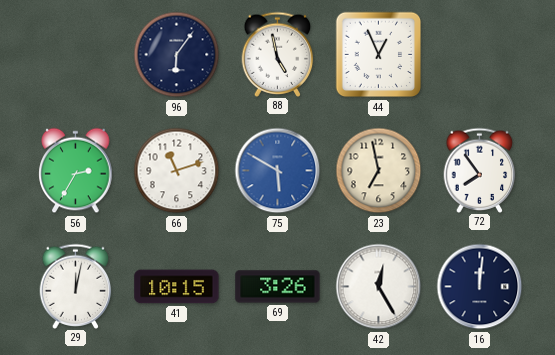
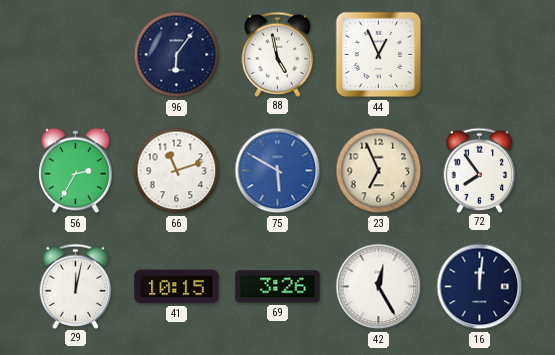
23: 6:58 -> 6:56 (379, 171)
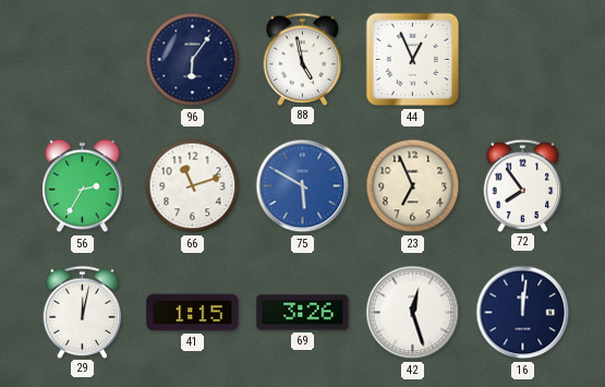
41: 10:15 -> 1:15 (193, 313)
42: 12:25 -> 12:27 (413, 313)
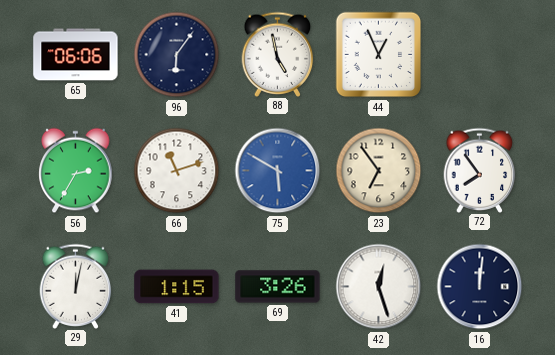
65: none -> 06:06 (76, 55)
23: 6:56 -> 6:54 (379, 171)
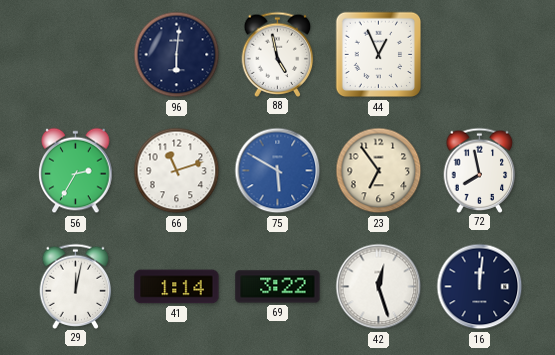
65: 06:06 -> none (76, 55)
96: 6:06 -> 6:01 (177, 55)
72: 7:54 -> 7:58 (480, 170)
41: 1:15 -> 1:14 (177, 287)
69: 3:26 -> 3:22 (278, 287)
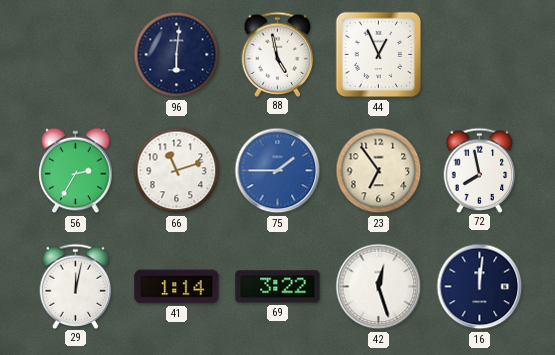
75: 5:50 -> 1:45 (278, 171)
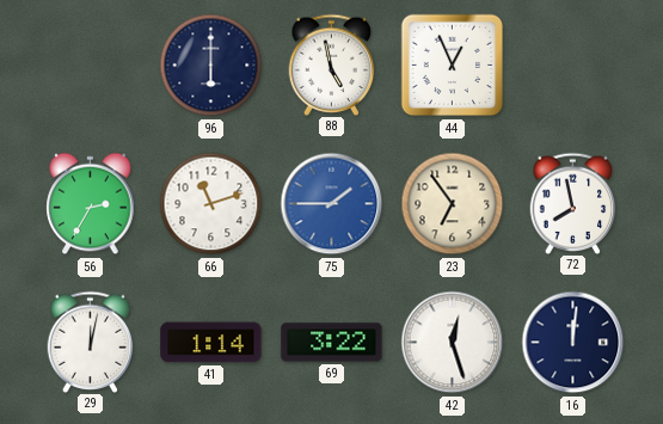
96: 6:01 -> 6:00 (211, 66)
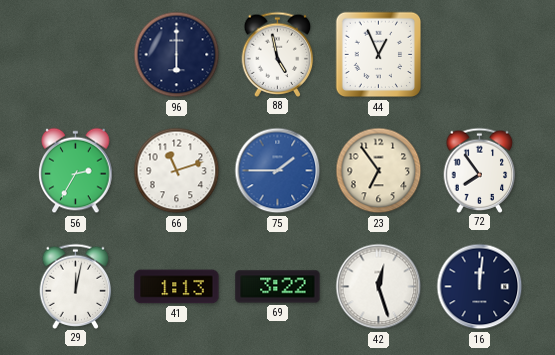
72: 7:58 -> 7:54 (480, 170)
41: 1:14 -> 1:13 (177, 287)
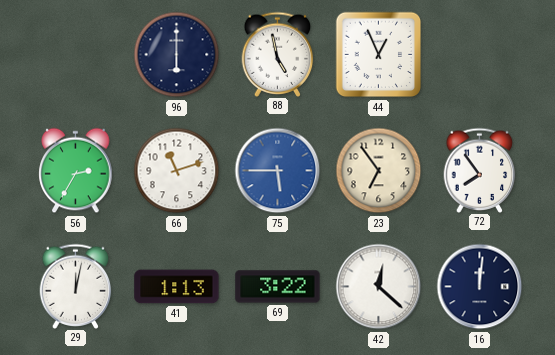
75: 1:45 -> 5:45 (278, 171)
42: 12:27 -> 12:22 (379, 287)
